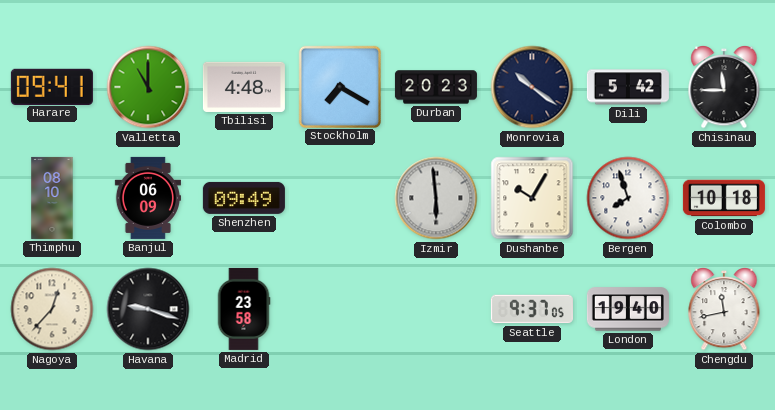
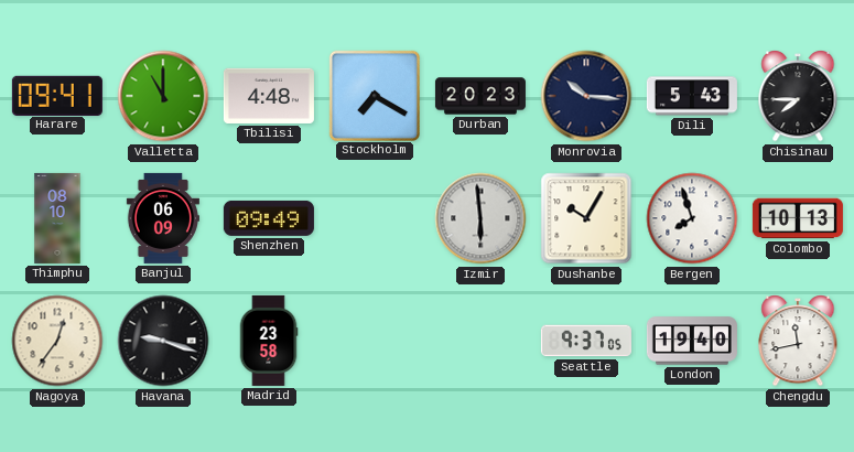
Monrovia: 10:21 -> 10:16 (586, 96)
Dili: 5:42 -> 5:43 (692, 96)
Chisinau: 11:45 -> 7:45 (798, 97)
Colombo: 10:18 -> 10:13 (798, 218)
Nagoya: 12:37 -> 12:36 (57, 341)
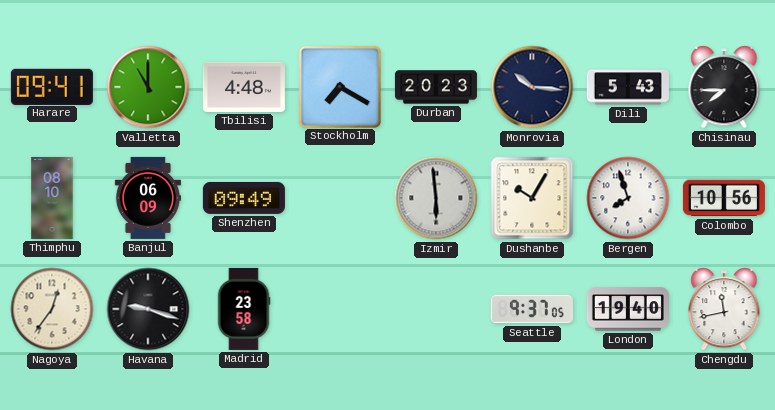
Colombo: 10:13 -> 10:56 (724, 198)
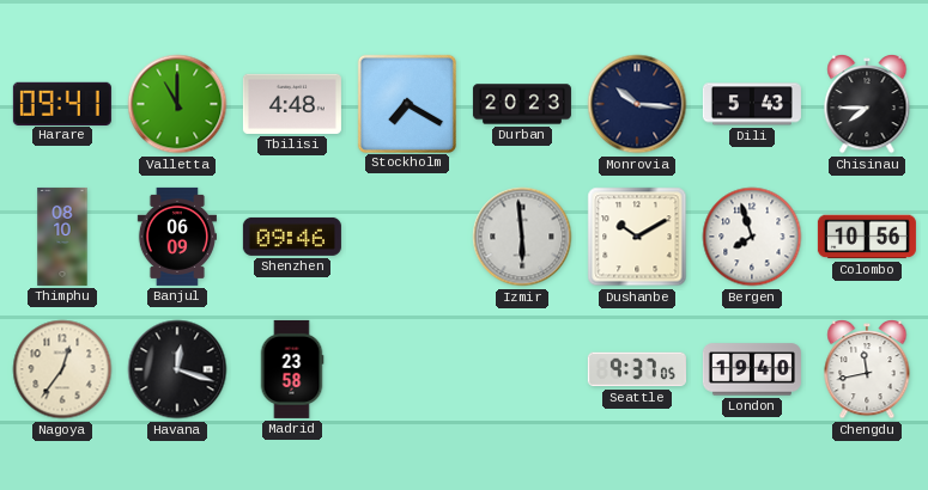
Shenzhen: 09:49 -> 09:46 (292, 237)
Dushanbe: 10:05 -> 10:10 (637, 237)
Havana: 9:18 -> 12:18 (177, 369)
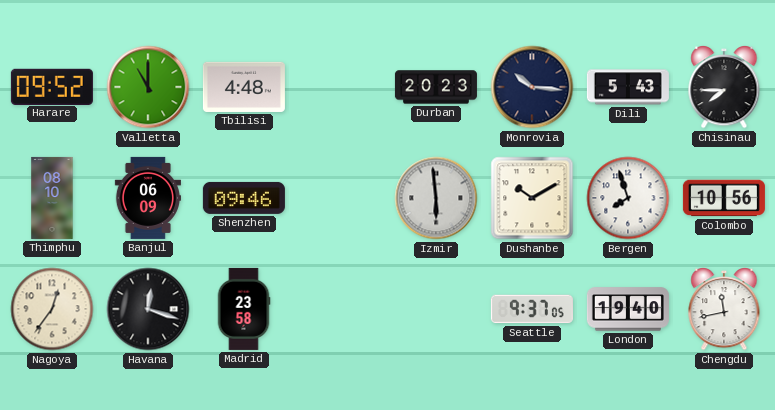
Harare: 09:41 -> 09:52 (52, 86)
Stockholm: 7:20 -> none (406, 103)
